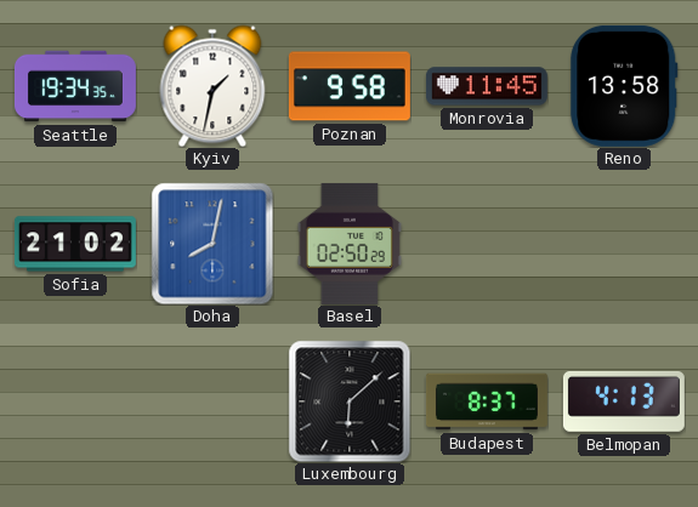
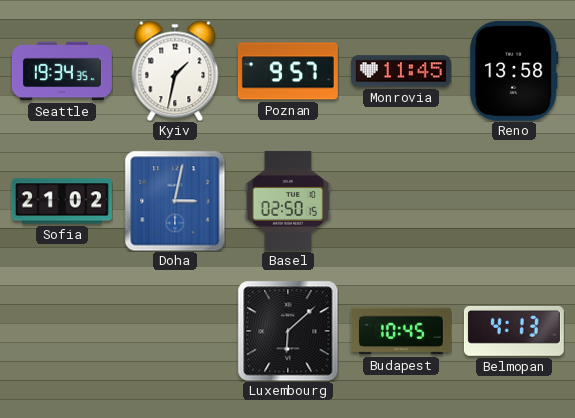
Poznan: 9:58 -> 9:57 (288, 71)
Doha: 8:02 -> 3:02 (175, 201)
Basel: 02:50:29 -> 02:50:15 (288, 201)
Budapest: 8:37 -> 10:45 (401, 331)
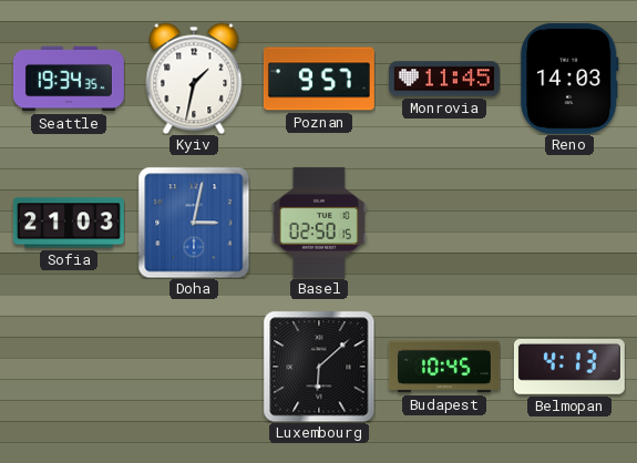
Reno: 13:58 -> 14:03 (569, 79)
Sofia: 21:02 -> 21:03 (69, 223)
